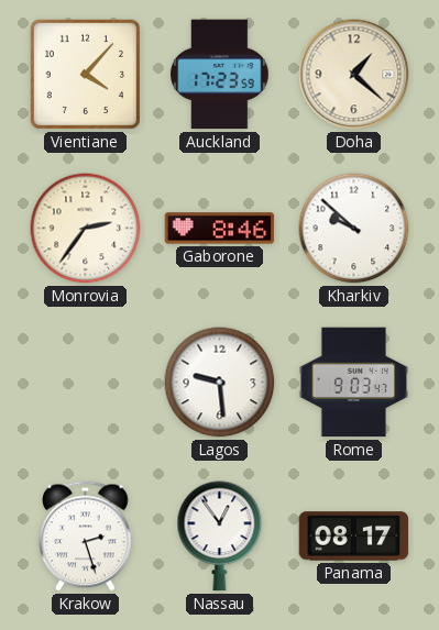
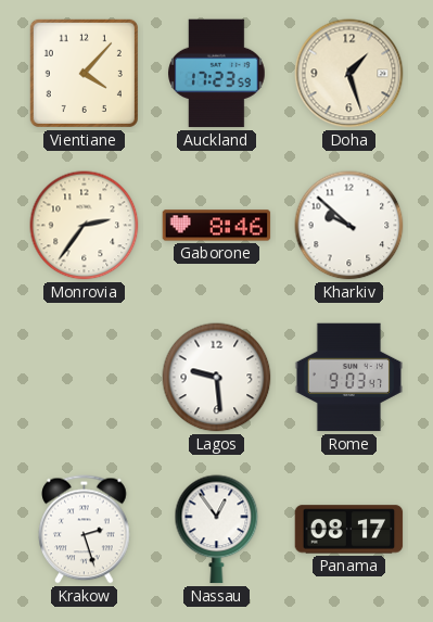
Doha: 1:22 -> 1:27 (349, 74)
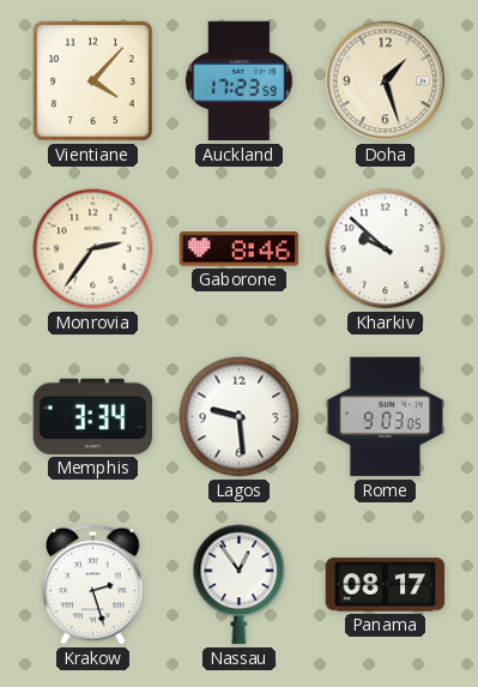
Memphis: none -> 3:34 (93, 416)
Rome: 9:03:47 -> 9:03:05 (385, 417)
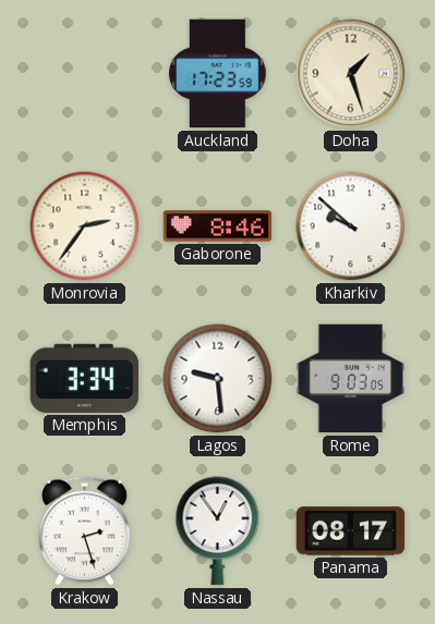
Vientiane: 4:07 -> none (92, 80)
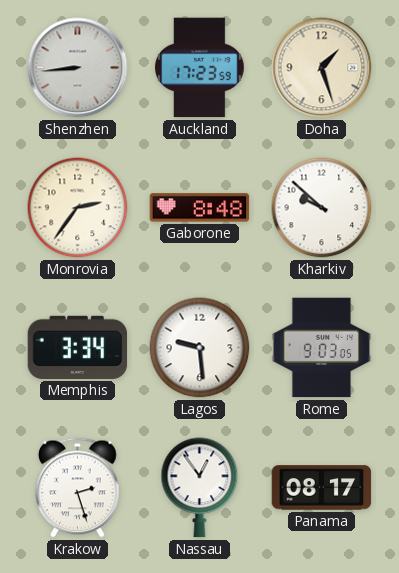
Shenzhen: none -> 8:44 (78, 68)
Gaborone: 8:46 -> 8:48 (200, 208)
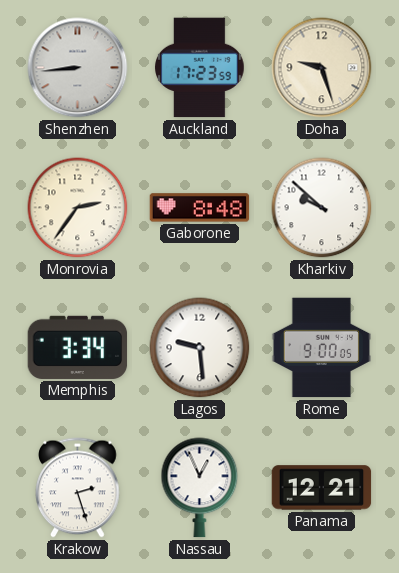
Doha: 1:27 -> 9:27 (322, 68)
Rome: 9:03 -> 9:00 (321, 348)
Nassau: 12:54 -> 12:56 (200, 488)
Panama: 08:17 -> 12:21 (322, 488)
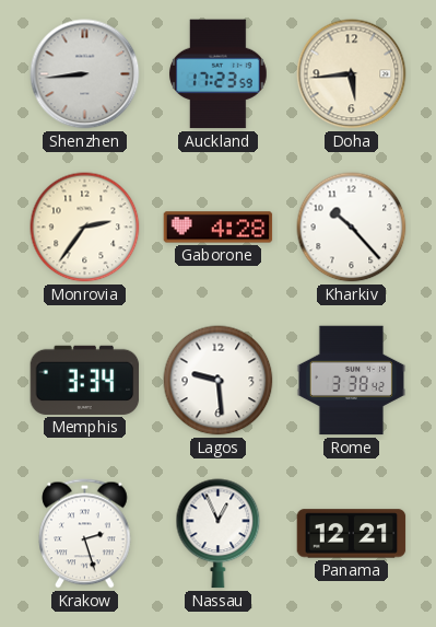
Doha: 9:27 -> 5:44 (352, 74)
Gaborone: 8:48 -> 4:28 (219, 228)
Kharkiv: 9:52 -> 10:23 (352, 228)
Rome: 9:00 -> 3:38 (351, 381)
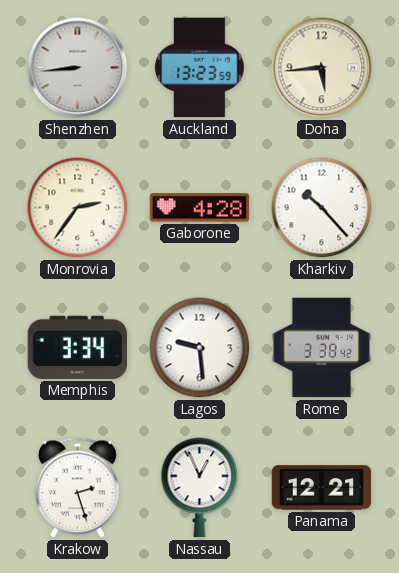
Auckland: 17:23 -> 13:23 (200, 68)
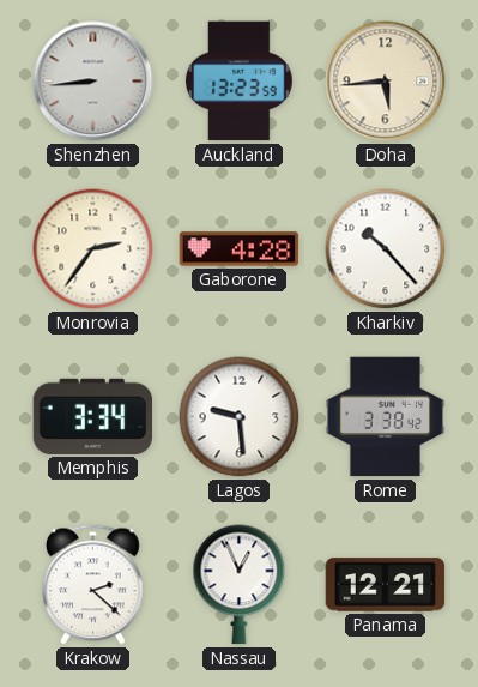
Krakow: 2:27 -> 2:22 (93, 585)
